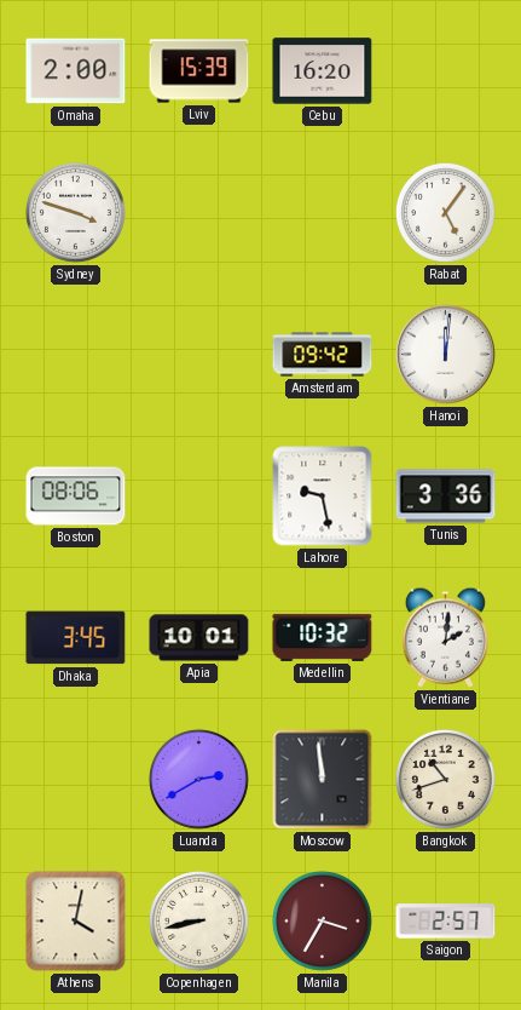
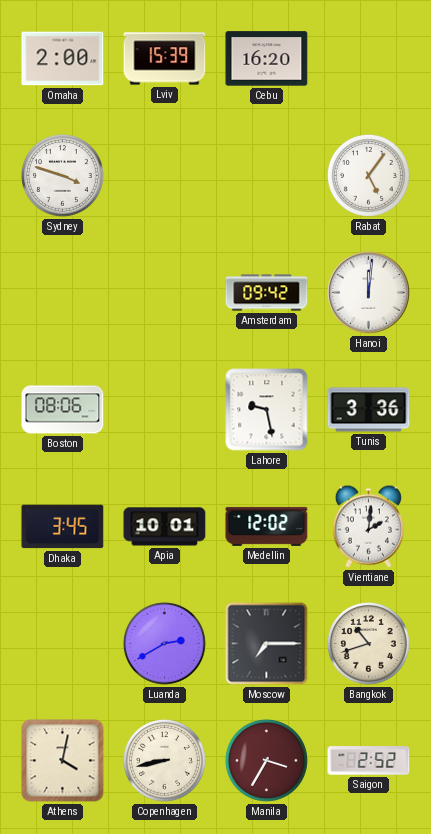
Medellin: 10:32 -> 12:02 (267, 526)
Moscow: 11:59 -> 7:15 (267, 644)
Saigon: 2:57 -> 2:52 (369, 761)
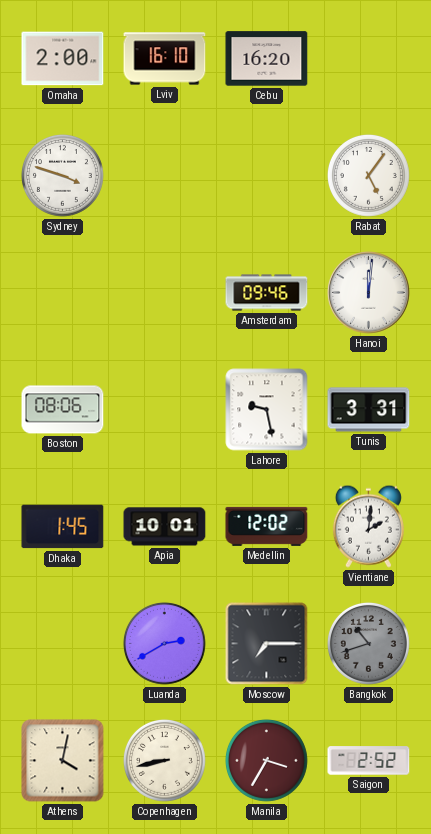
Lviv: 15:39 -> 16:10 (165, 59)
Amsterdam: 09:42 -> 09:46 (267, 293)
Tunis: 3:36 -> 3:31 (369, 410)
Dhaka: 3:45 -> 1:45 (63, 527)
Bangkok dial: cream -> grey (368, 643)
